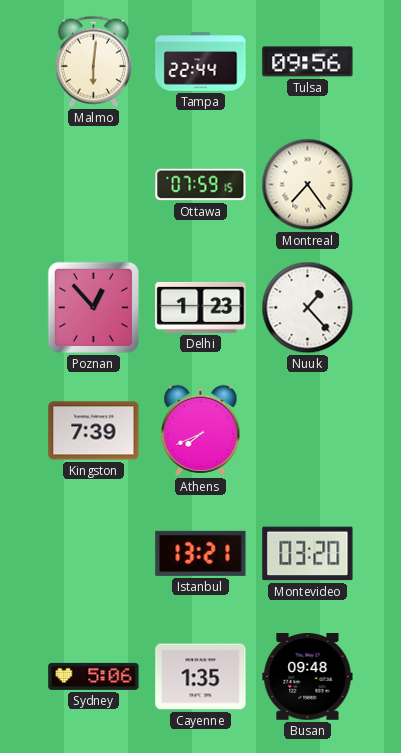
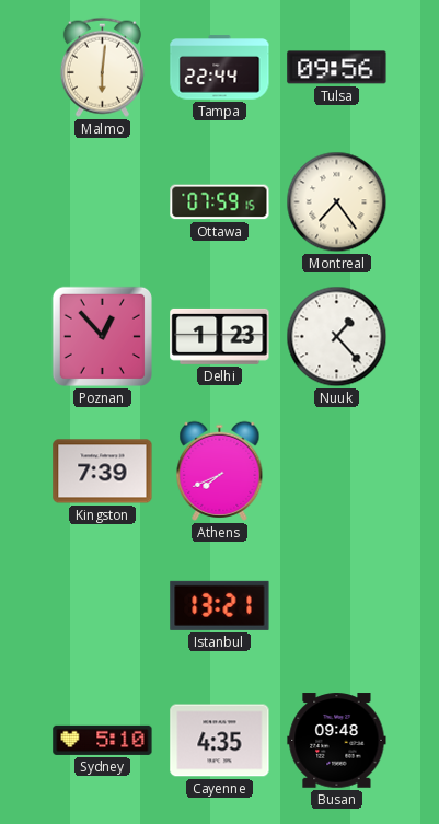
Montevideo: 03:20 -> none (308, 554)
Sydney: 5:06 -> 5:10 (103, 740)
Cayenne: 1:35 -> 4:35 (220, 741)
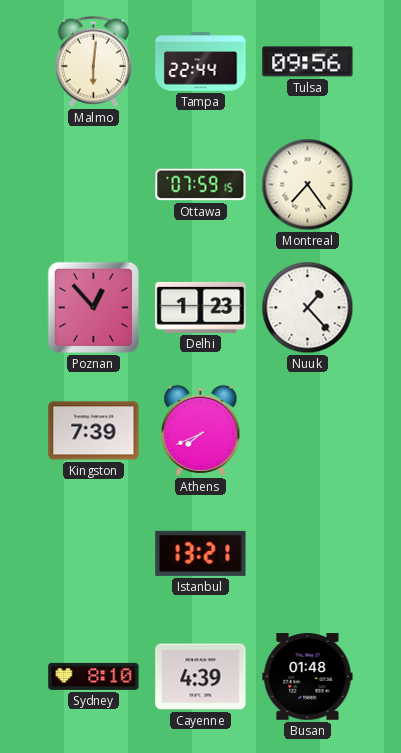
Sydney: 5:10 -> 8:10 (94, 676)
Cayenne: 4:35 -> 4:39 (201, 677)
Busan: 09:48 -> 01:48 (308, 677)
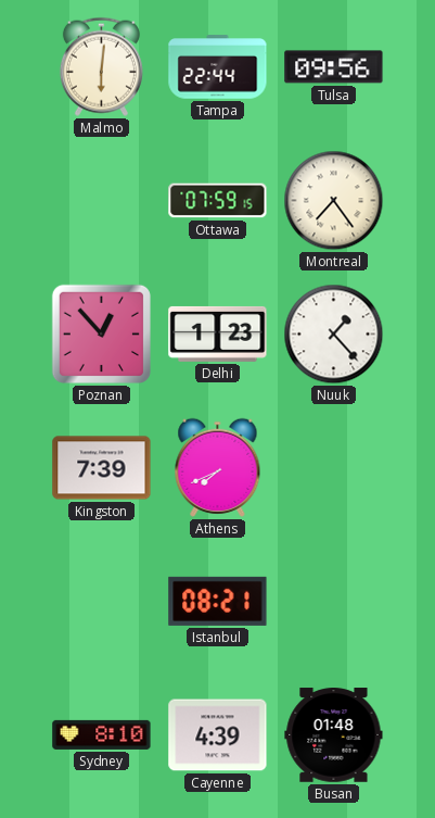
Istanbul: 13:21 -> 08:21 (218, 601)
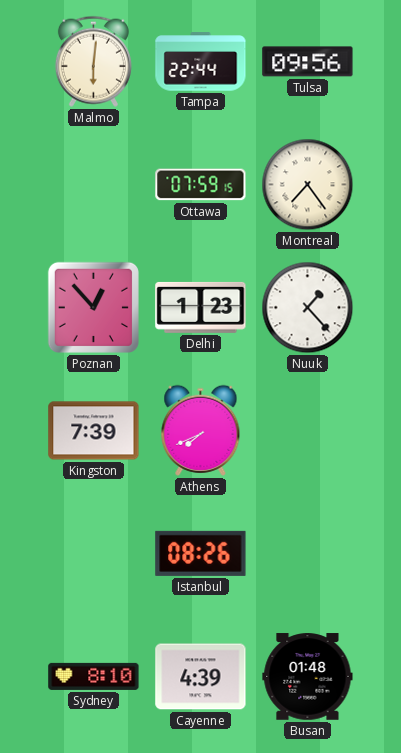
Istanbul: 08:21 -> 08:26 (201, 553)
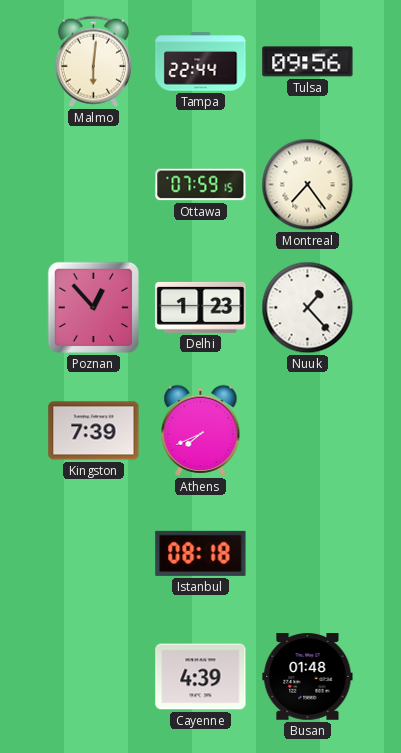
Istanbul: 08:26 -> 08:18 (201, 553)
Sydney: 8:10 -> none (94, 676)
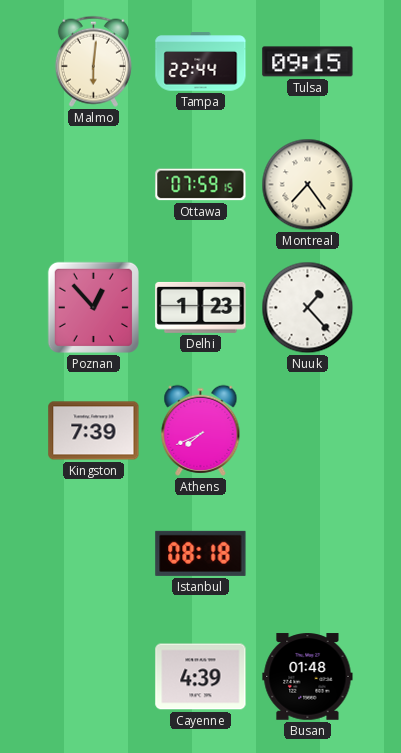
Tulsa: 09:56 -> 09:15 (308, 62)
